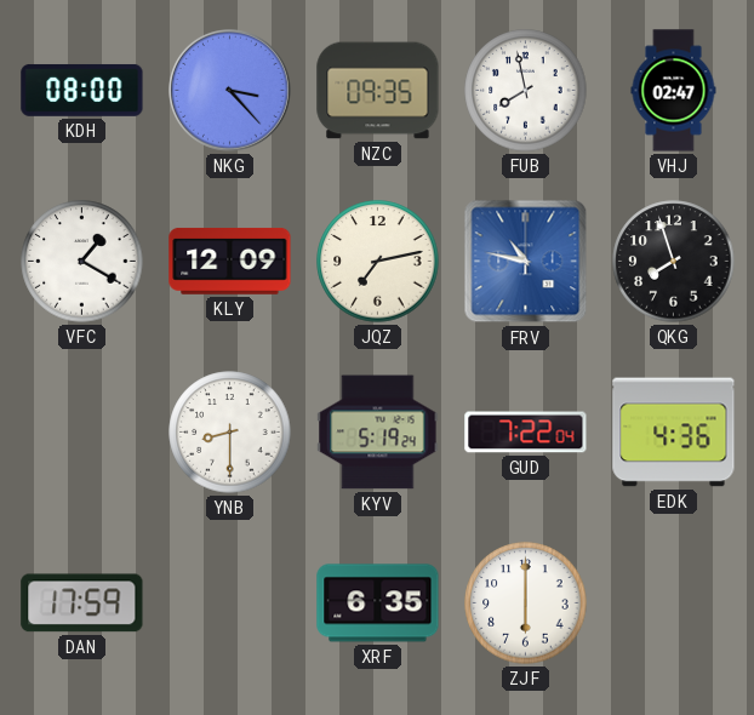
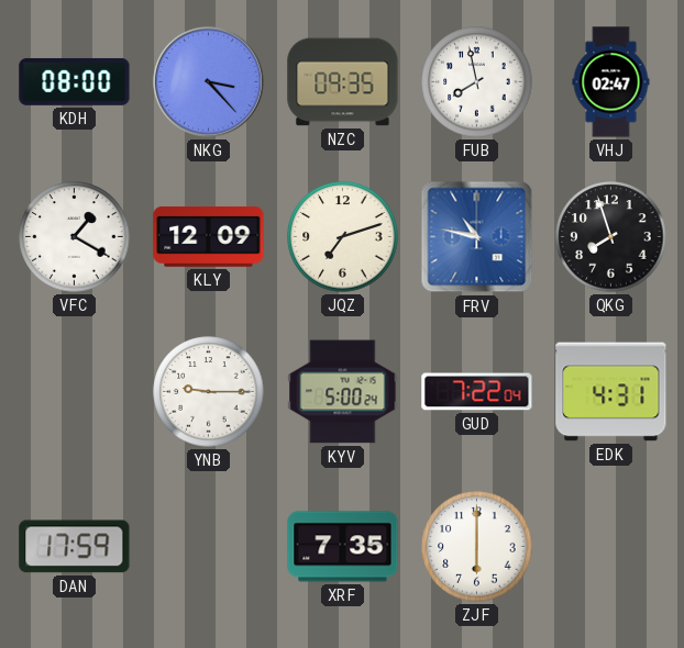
JQZ: 7:13 -> 7:12 (343, 237)
YNB: 8:30 -> 9:15 (209, 392)
KYV: 5:19 -> 5:00 (343, 392)
EDK: 4:36 -> 4:31 (611, 392)
XRF: 6:35 -> 7:35 (343, 547)
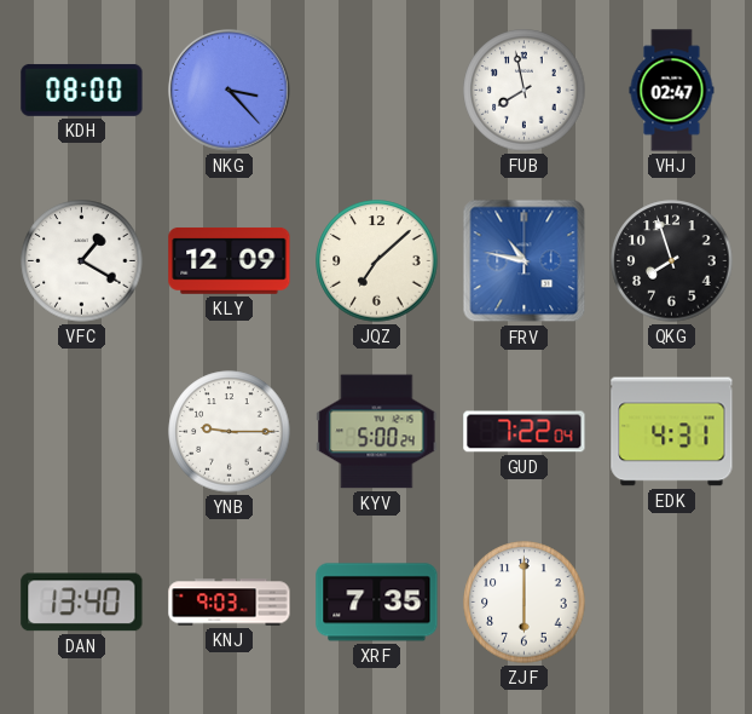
NZC: 09:35 -> none (343, 82)
JQZ: 7:12 -> 7:08 (377, 261)
DAN: 17:59 -> 13:40 (82, 603)
KNJ: none -> 9:03 (230, 603)
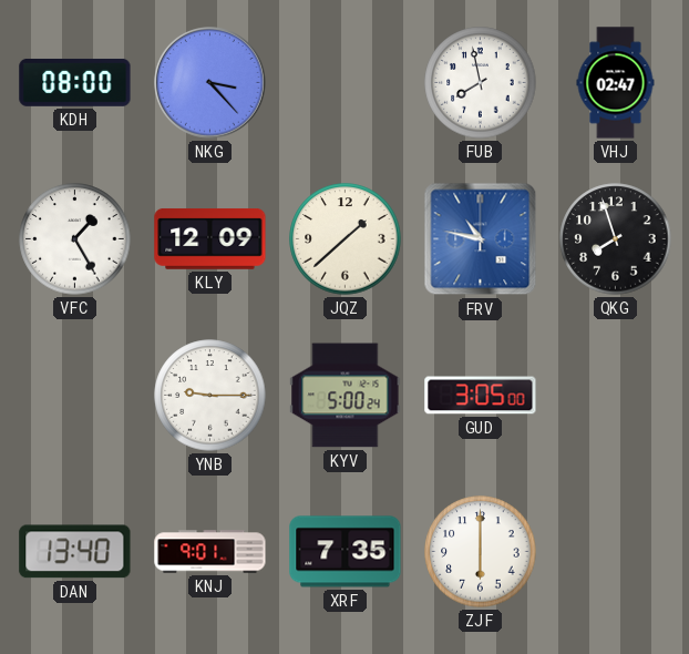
VFC: 1:20 -> 1:25 (75, 239)
JQZ: 7:08 -> 1:38 (346, 239)
GUD: 7:22 -> 3:05 (481, 396)
EDK: 4:31 -> none (672, 432)
KNJ: 9:03 -> 9:01 (210, 552)
